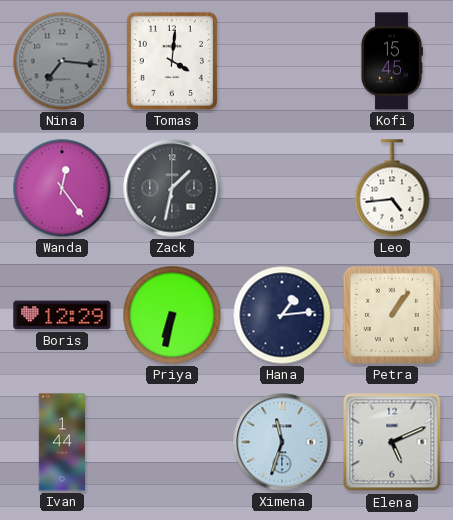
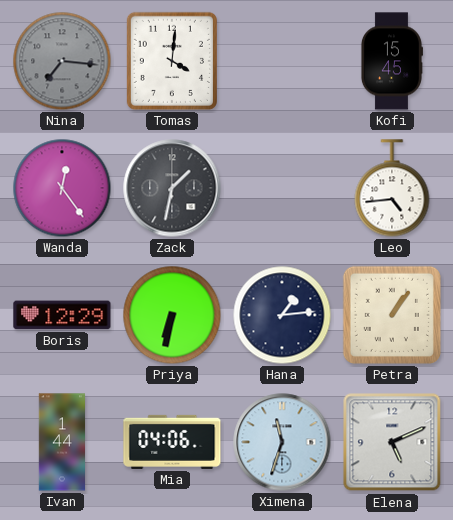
Mia: none -> 04:06 (172, 442)
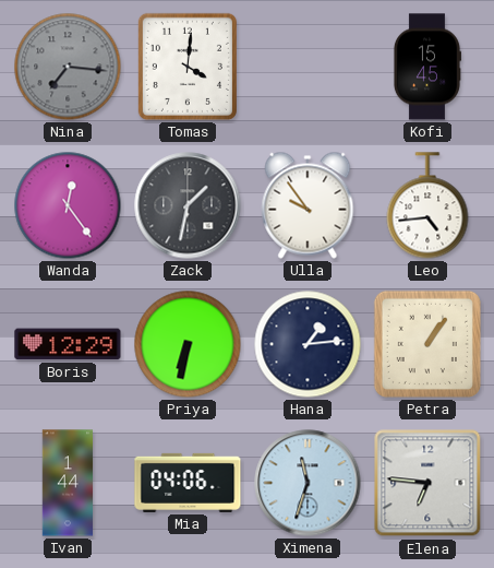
Ulla: none -> 9:54 (308, 205)
Elena: 5:11 -> 6:46 (427, 483)
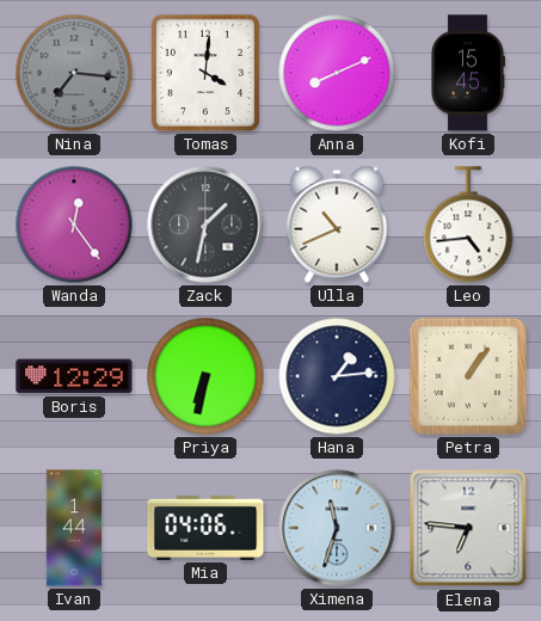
Anna: none -> 8:11 (337, 73)
Ulla: 9:54 -> 10:41 (337, 225)
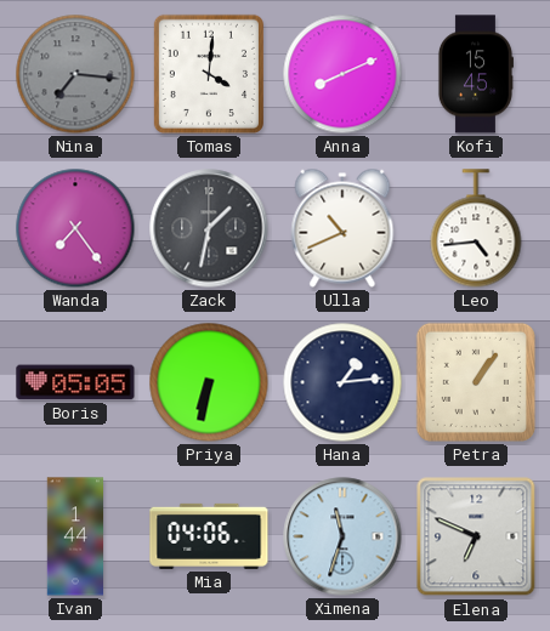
Wanda: 12:24 -> 7:24 (75, 228)
Boris: 12:29 -> 05:05 (75, 382)
Elena: 6:46 -> 6:49 (476, 536)
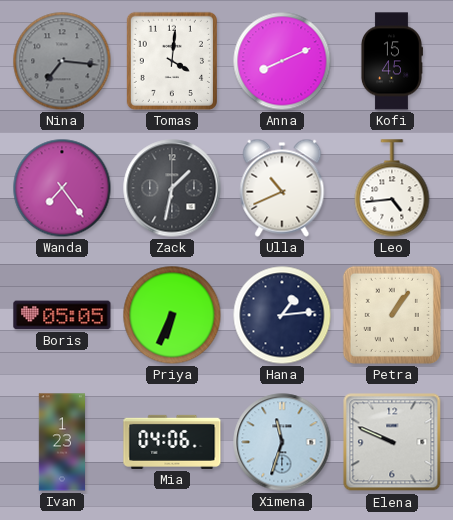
Priya: 6:32 -> 6:34 (172, 315)
Ivan: 1:44 -> 1:23 (62, 442)
Elena: 6:49 -> 9:49 (392, 442)
